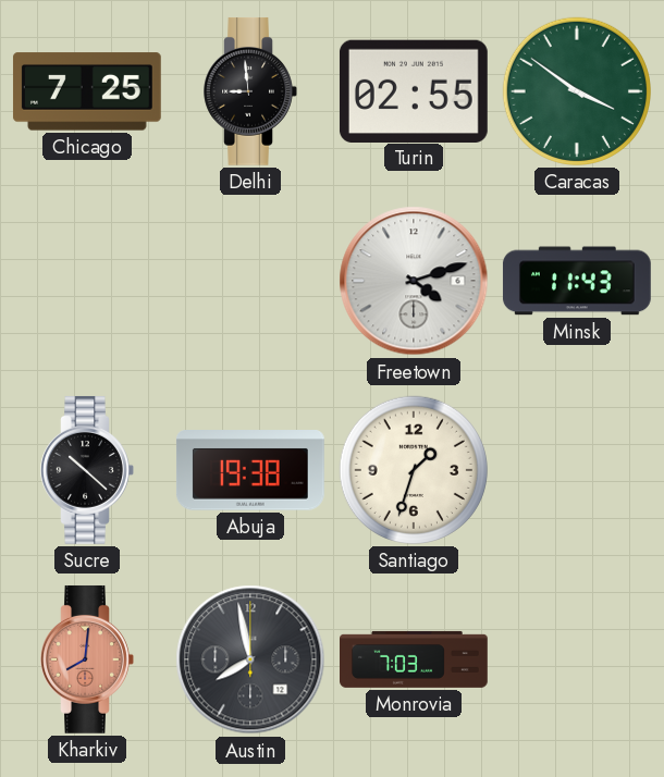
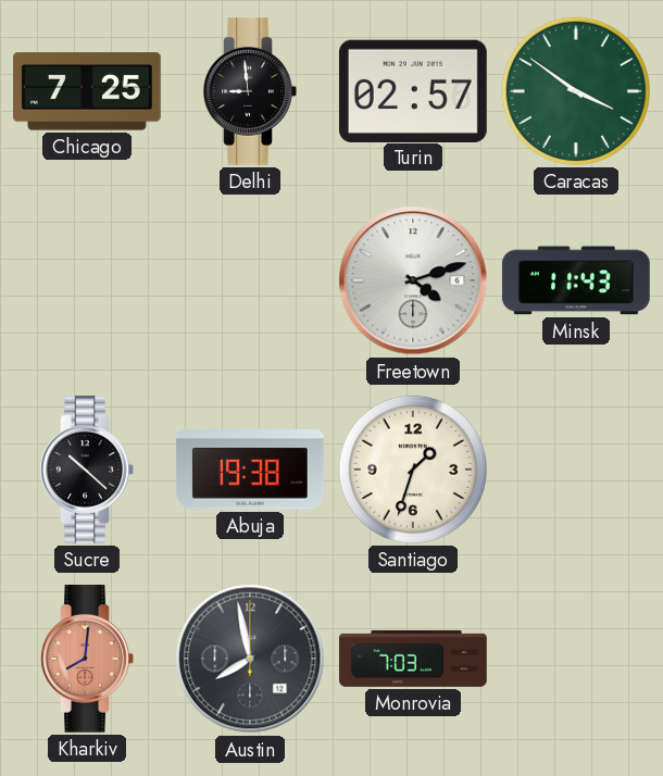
Turin: 02:55 -> 02:57 (413, 90)
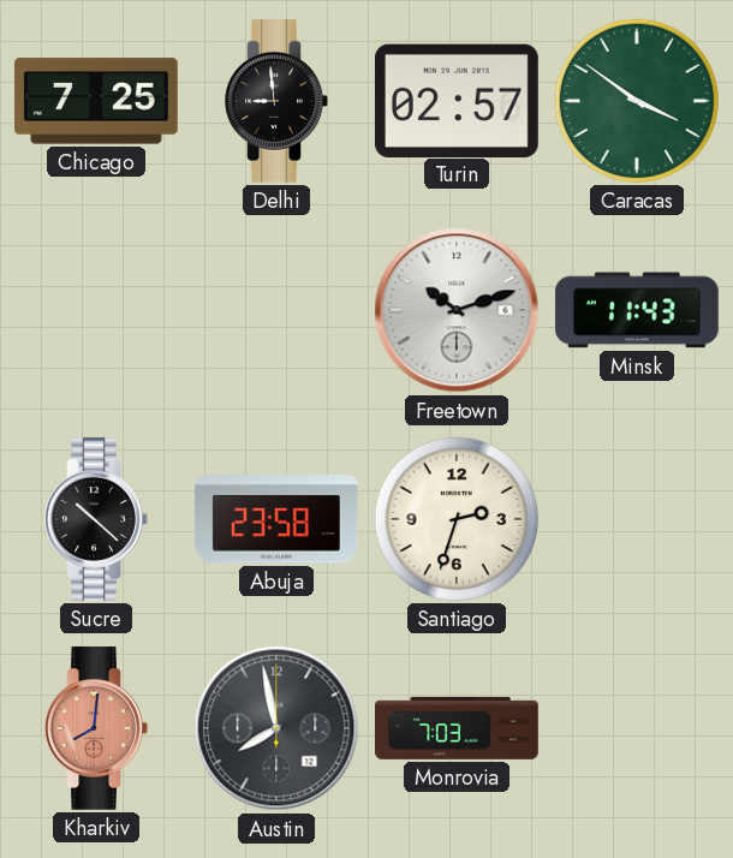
Freetown: 4:12 -> 10:12 (457, 310)
Abuja: 19:38 -> 23:58 (276, 520)
Santiago: 1:33 -> 2:33 (457, 519)
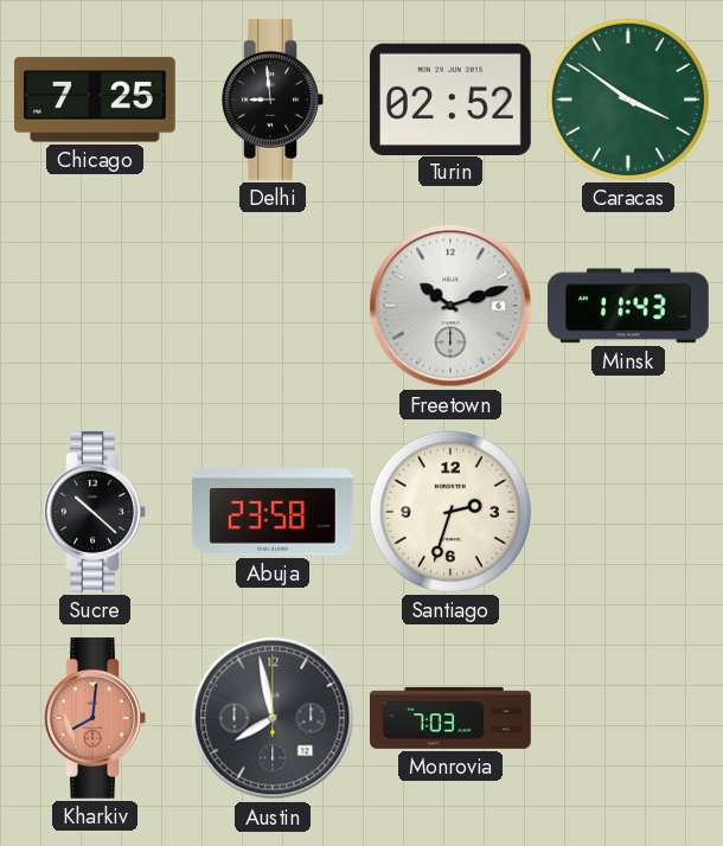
Turin: 02:57 -> 02:52 (450, 98)
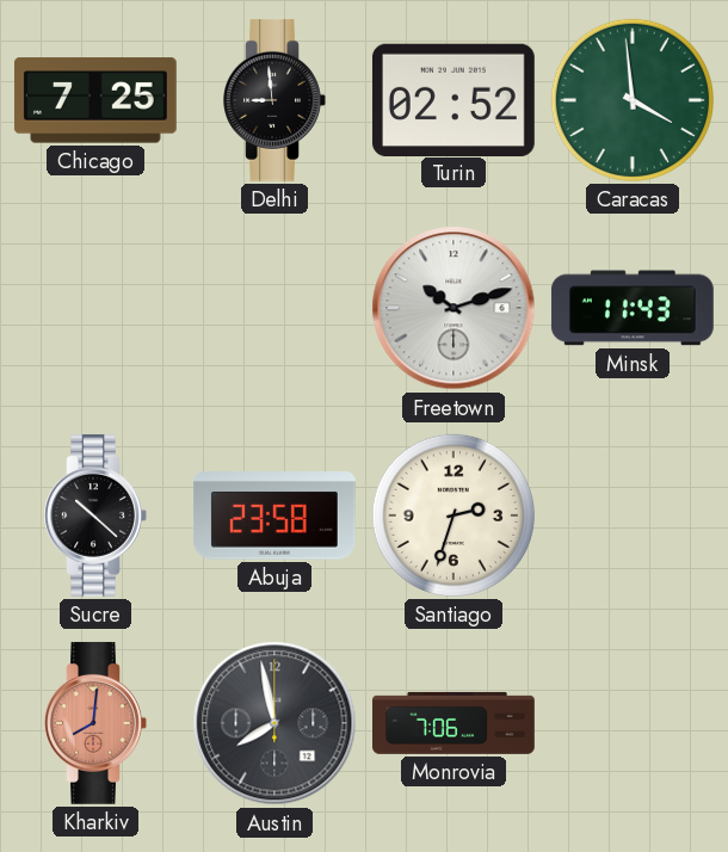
Caracas: 3:51 -> 3:59 (633, 100)
Monrovia: 7:03 -> 7:06 (455, 723)
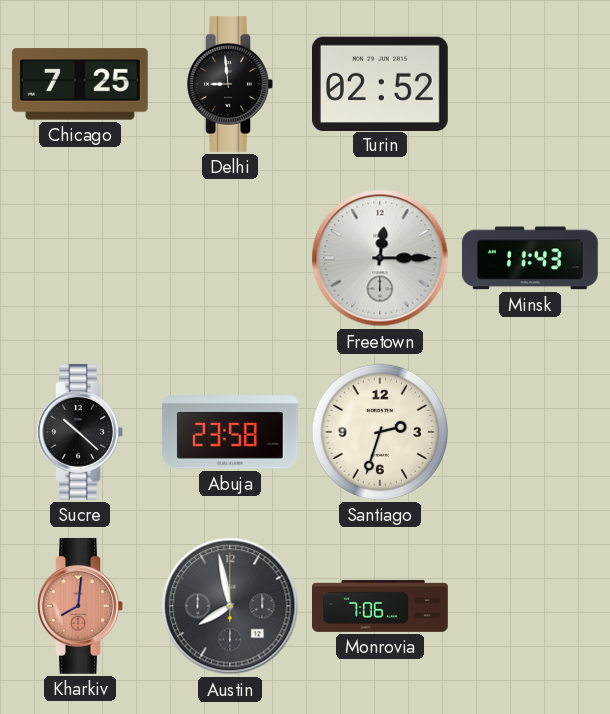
Caracas: 3:59 -> none (633, 100)
Freetown: 10:12 -> 12:15 (380, 258)
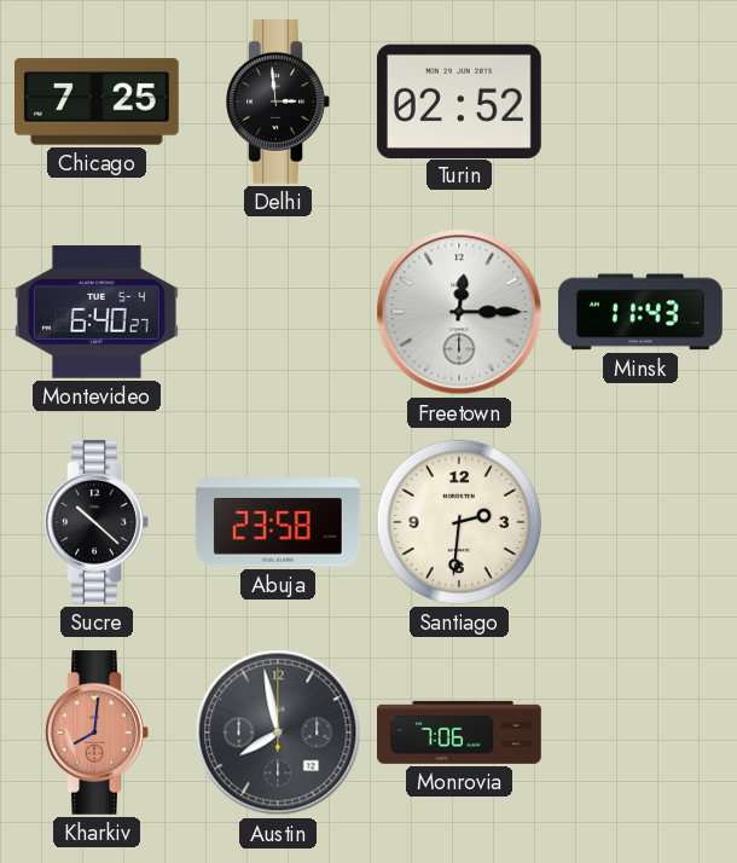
Delhi: 8:59 -> 2:59 (278, 102)
Montevideo: none -> 6:40 (97, 312)
Santiago: 2:33 -> 2:31 (459, 522)
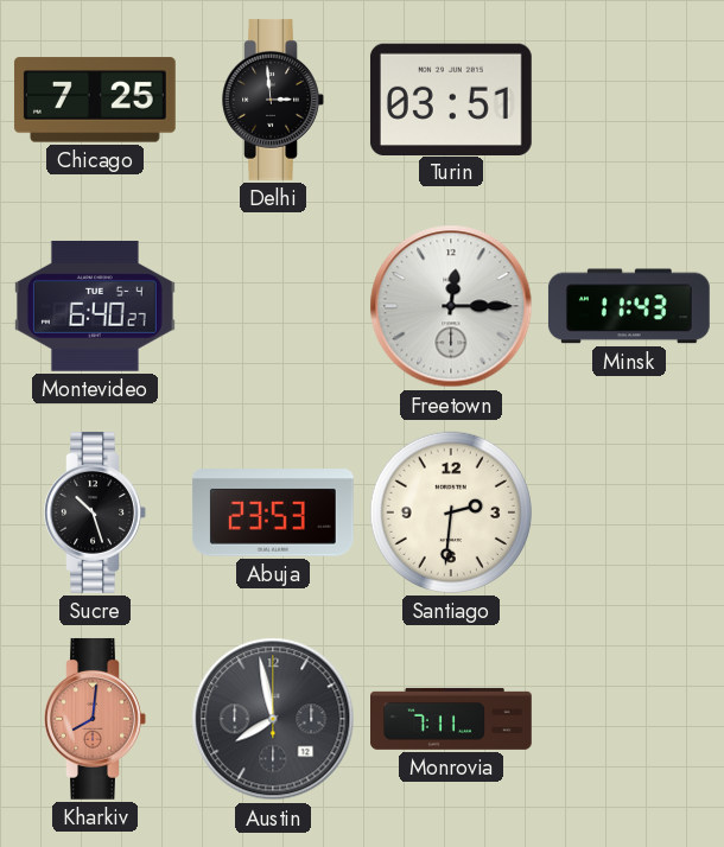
Turin: 02:52 -> 03:51 (451, 98)
Sucre: 10:22 -> 10:27 (95, 512)
Abuja: 23:58 -> 23:53 (273, 514)
Monrovia: 7:06 -> 7:11 (452, 719)
